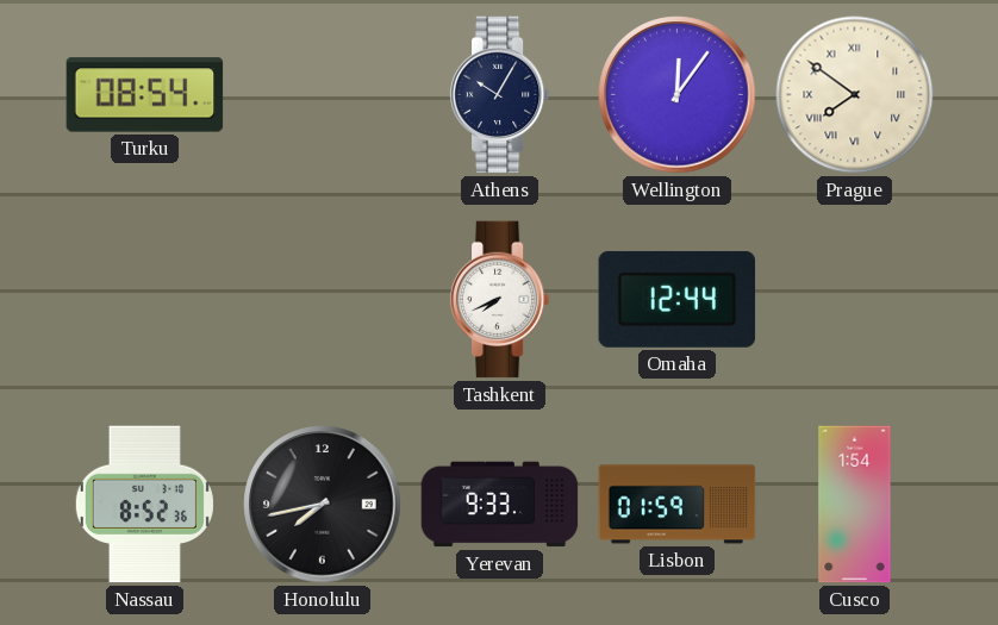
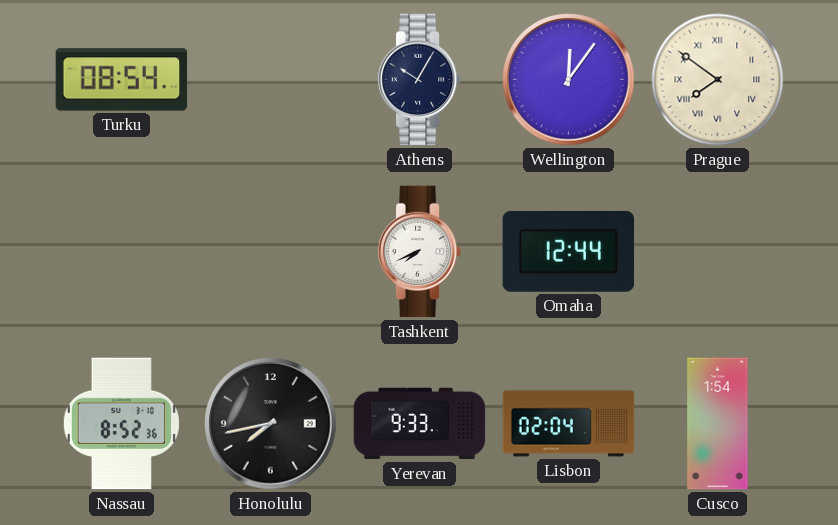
Lisbon: 01:59 -> 02:04 (569, 424)
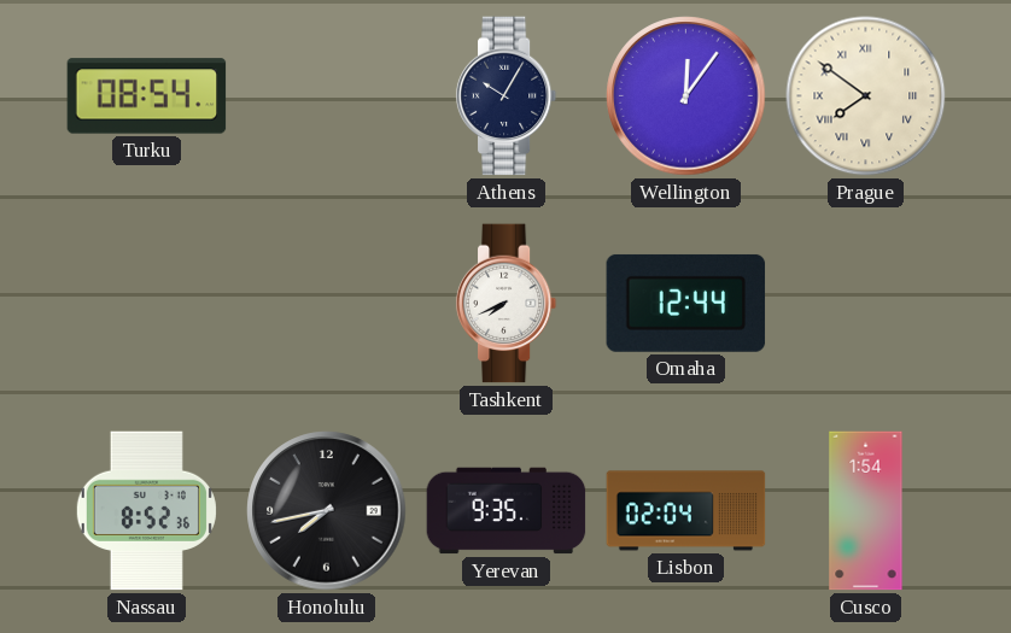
Yerevan: 9:33 -> 9:35 (507, 511)
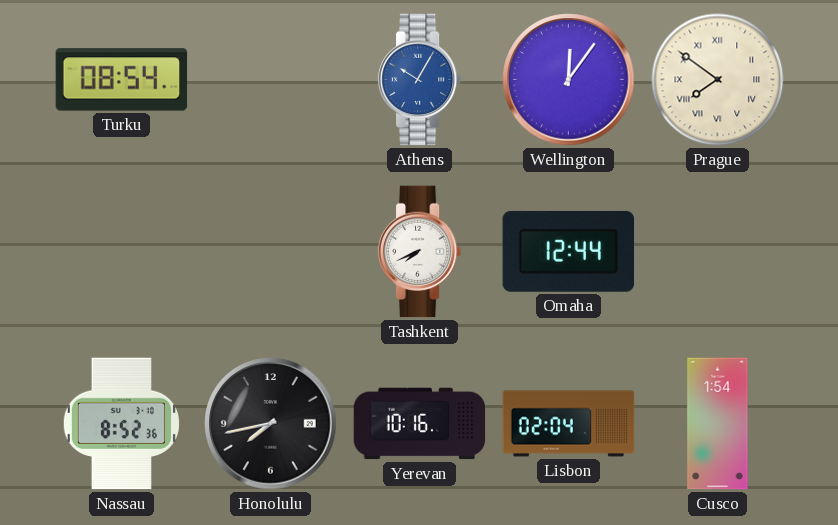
Athens dial: navy -> blue (420, 80)
Yerevan: 9:35 -> 10:16 (420, 424)
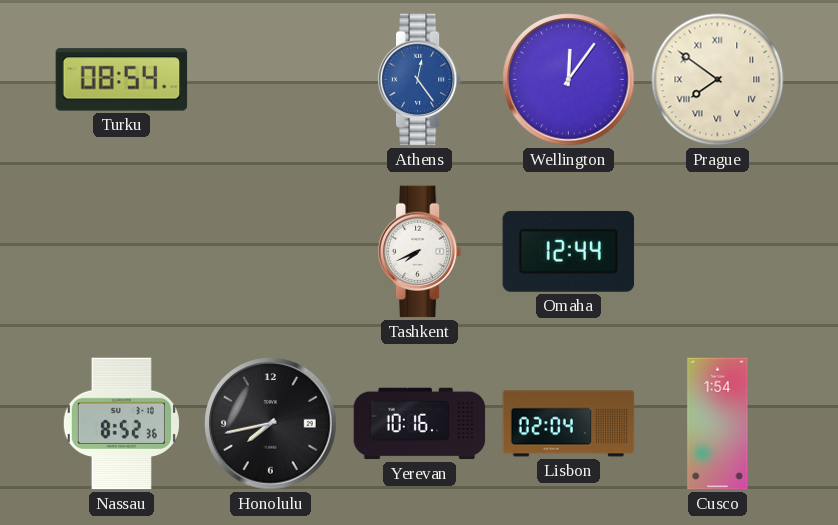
Athens: 10:05 -> 12:24 (420, 80)
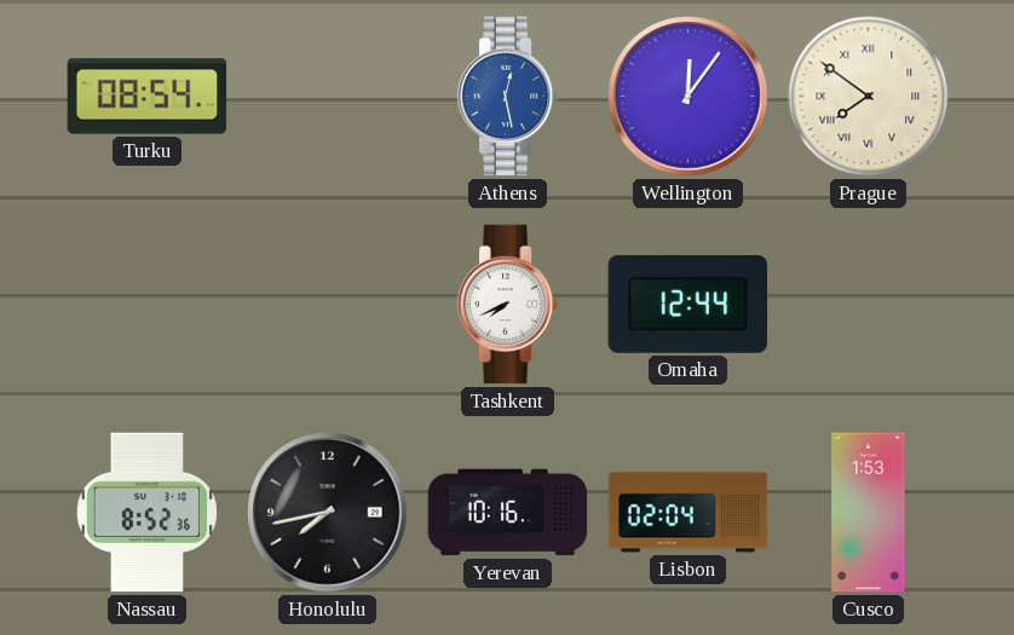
Athens: 12:24 -> 12:28 (508, 97)
Cusco: 1:54 -> 1:53 (869, 513)
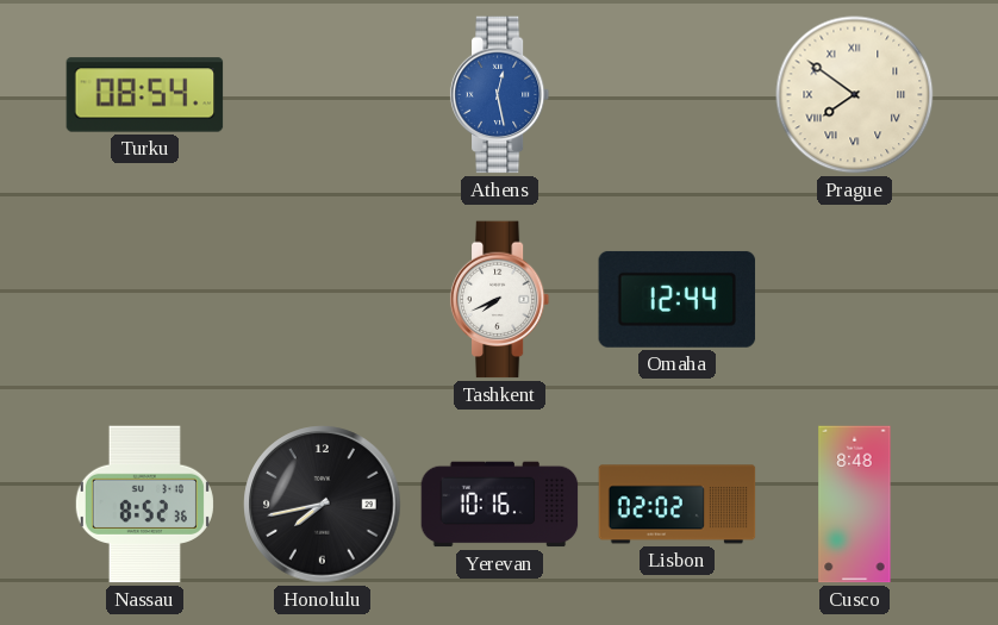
Wellington: 12:06 -> none (689, 97)
Lisbon: 02:04 -> 02:02 (678, 505)
Cusco: 1:53 -> 8:48 (855, 505)
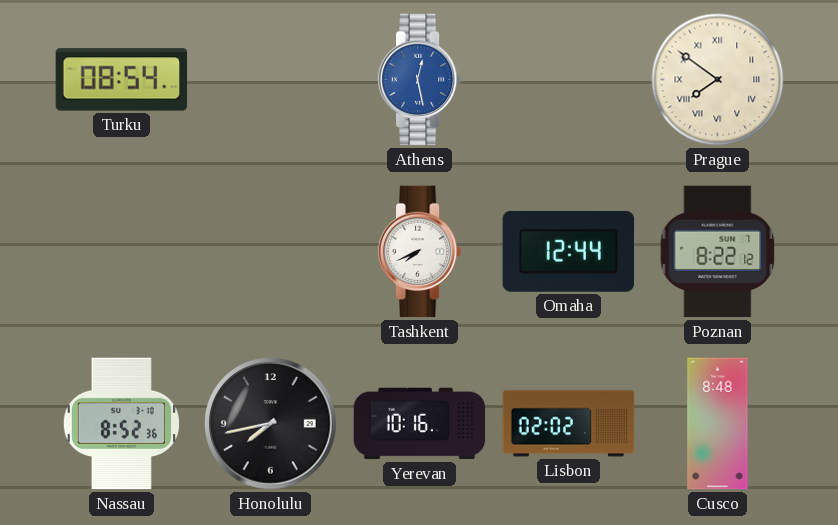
Poznan: none -> 8:22 (718, 252)
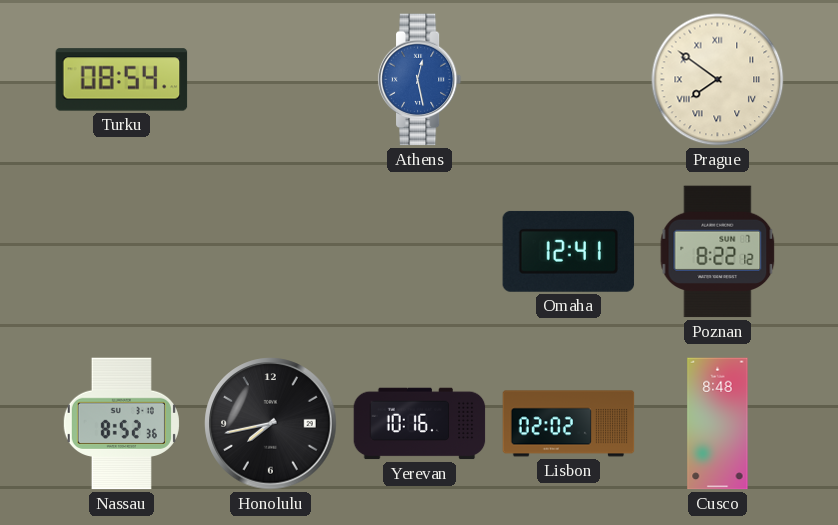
Tashkent: 7:41 -> none (420, 252)
Omaha: 12:44 -> 12:41 (569, 251)
